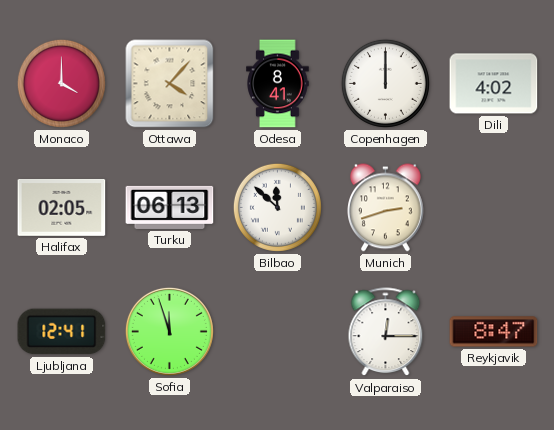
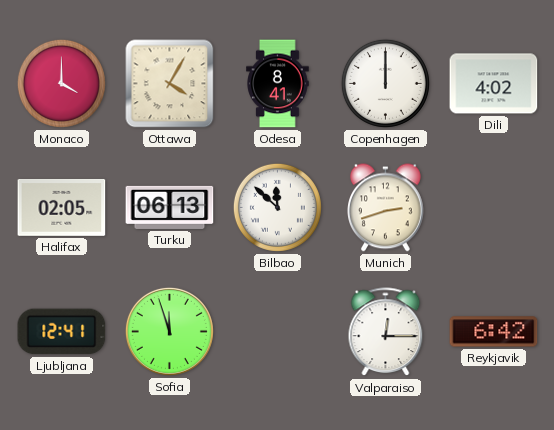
Ottawa: 4:07 -> 4:05 (170, 84)
Reykjavik: 8:47 -> 6:42 (494, 332)
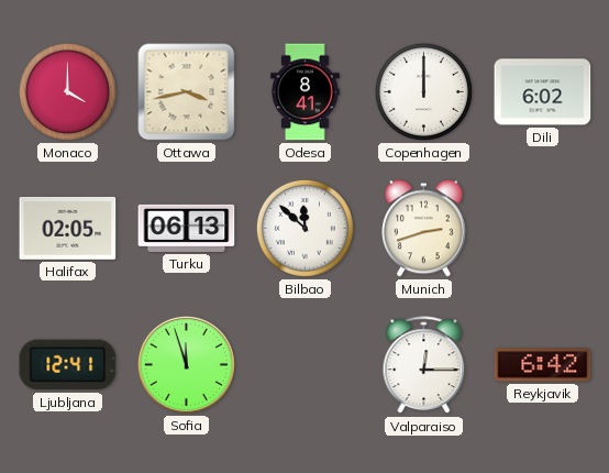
Ottawa: 4:05 -> 3:43 (187, 92)
Dili: 4:02 -> 6:02 (543, 92)
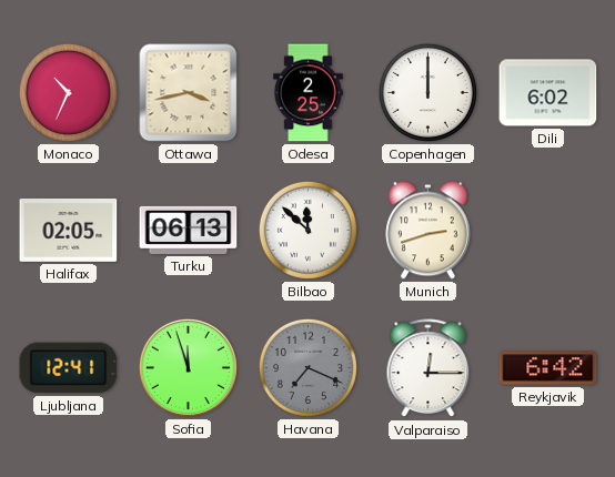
Monaco: 4:00 -> 10:34 (68, 92)
Odesa: 8:41 -> 2:25 (309, 93)
Havana: none -> 7:19 (307, 367)
